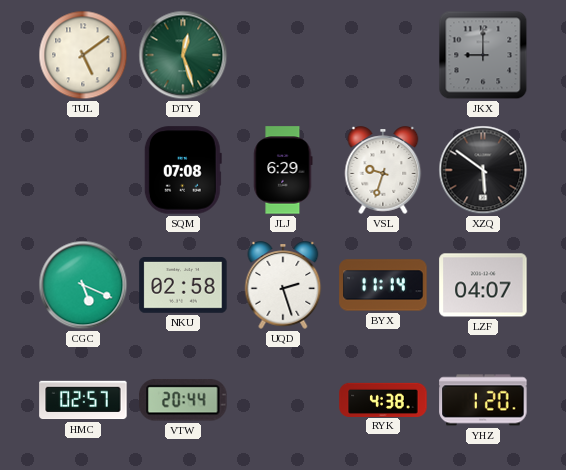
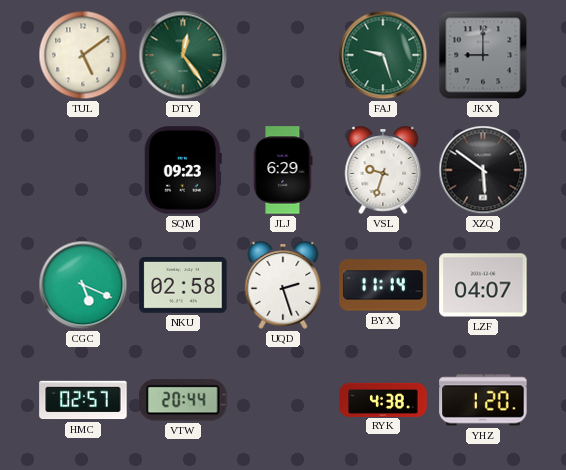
DTY: 12:27 -> 12:24 (183, 55)
FAJ: none -> 9:27 (383, 55)
SQM: 07:08 -> 09:23 (183, 170)
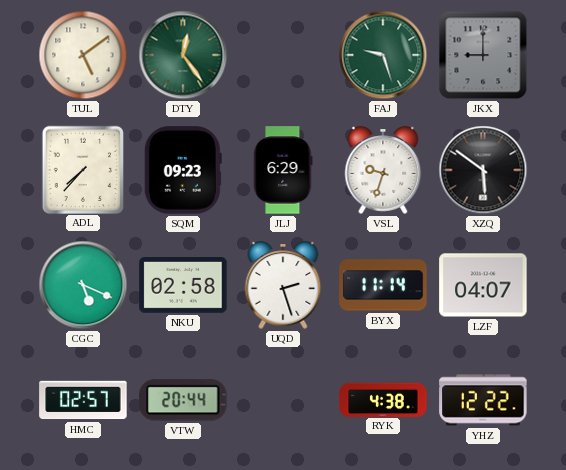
ADL: none -> 7:37 (82, 169)
YHZ: 1:20 -> 12:22 (483, 400)
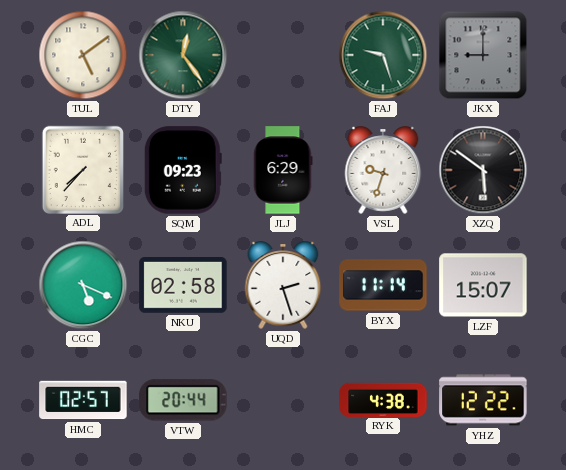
LZF: 04:07 -> 15:07 (483, 285)
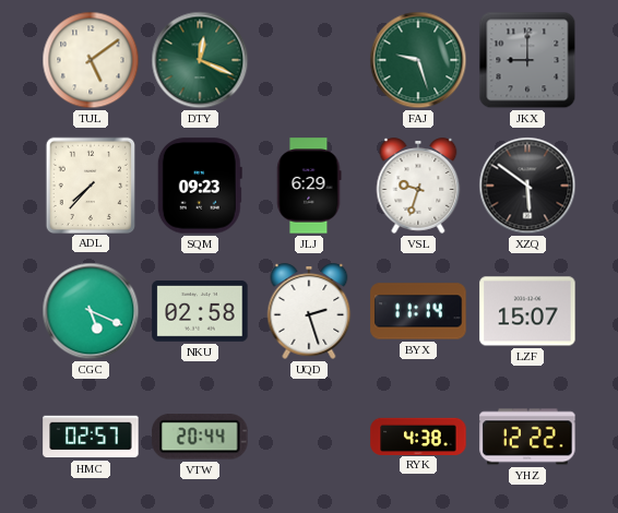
DTY: 12:24 -> 12:19 (200, 60)
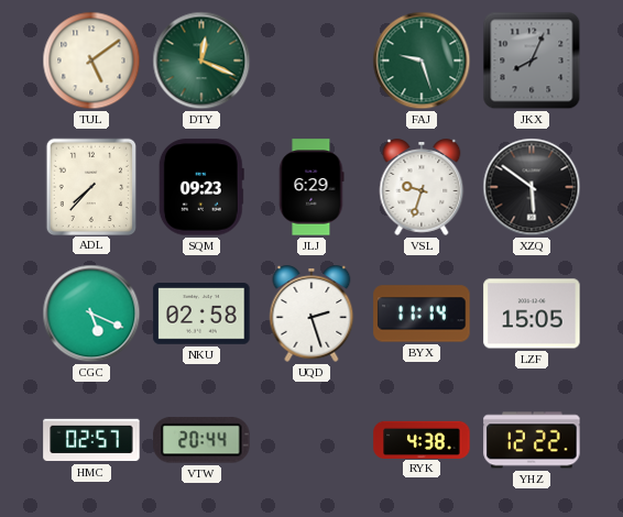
JKX: 9:00 -> 8:04 (532, 61)
LZF: 15:07 -> 15:05 (532, 313)
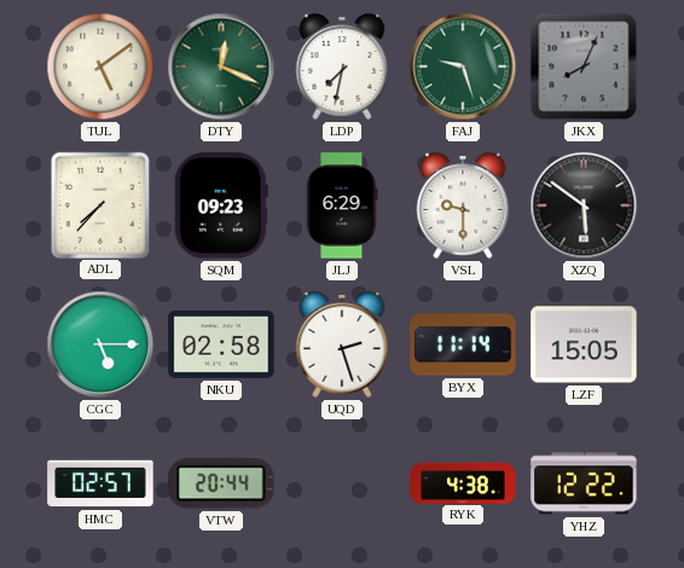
LDP: none -> 7:32 (342, 66)
VSL: 9:33 -> 9:30 (463, 205)
CGC: 5:19 -> 5:15 (100, 344)
